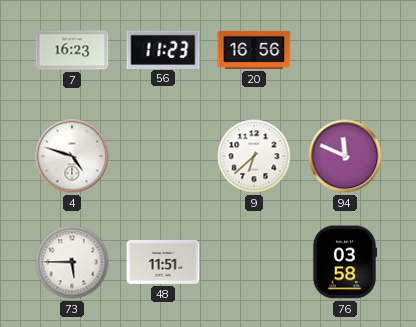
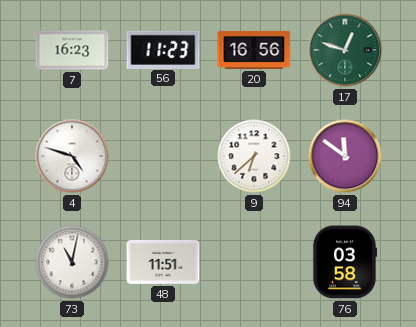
17: none -> 12:48 (345, 50)
94: 11:49 -> 11:51 (345, 156)
73: 5:45 -> 11:02 (72, 262)
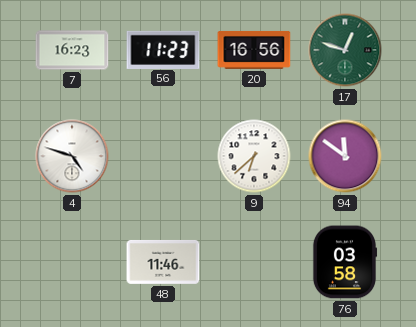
73: 11:02 -> none (72, 262)
48: 11:51 -> 11:46 (163, 262)
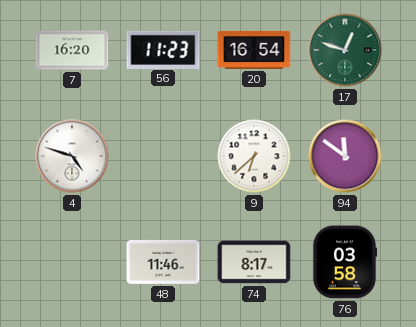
7: 16:23 -> 16:20 (72, 50)
20: 16:56 -> 16:54 (254, 50)
74: none -> 8:17 (254, 262)
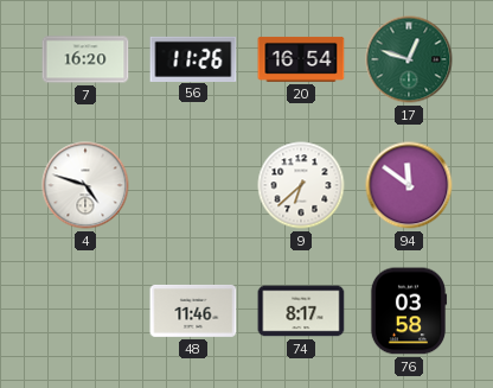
56: 11:23 -> 11:26 (193, 58)
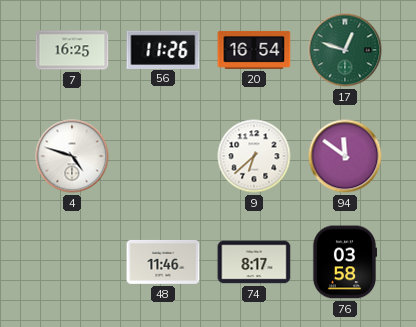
7: 16:20 -> 16:25 (72, 50)
